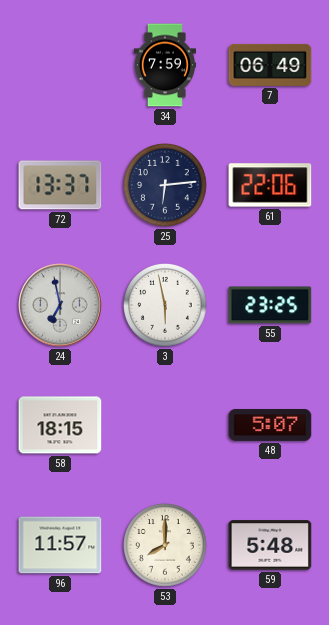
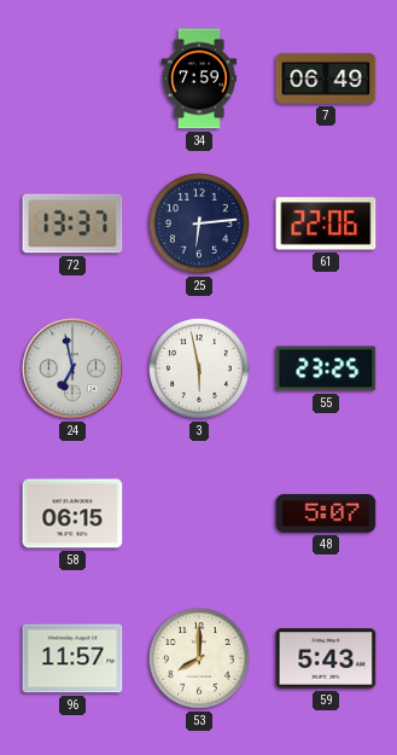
58: 18:15 -> 06:15 (72, 513)
59: 5:48 -> 5:43 (326, 658)
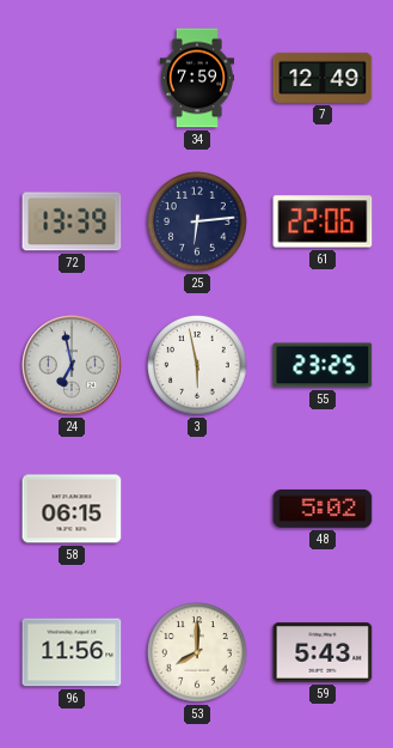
7: 06:49 -> 12:49 (323, 78)
72: 13:37 -> 13:39 (72, 221)
48: 5:07 -> 5:02 (323, 509)
96: 11:57 -> 11:56 (72, 652)
